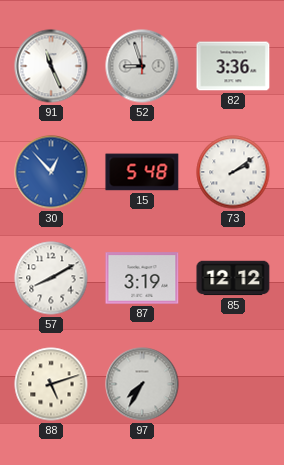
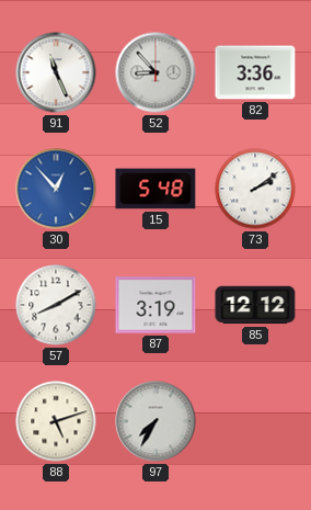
52: 8:57 -> 8:53 (155, 72)
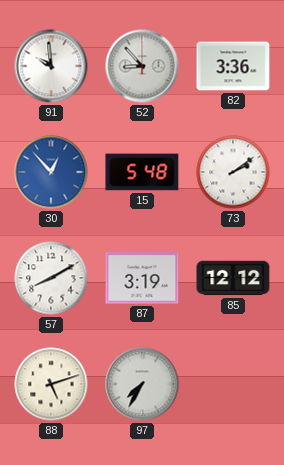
91: 11:26 -> 9:59 (51, 66)
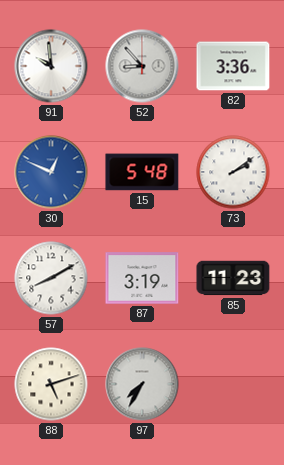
30: 12:53 -> 12:49 (51, 172)
85: 12:12 -> 11:23 (233, 278)
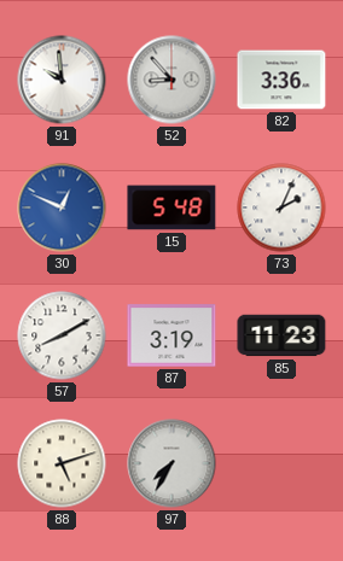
73: 2:09 -> 2:04 (281, 208)
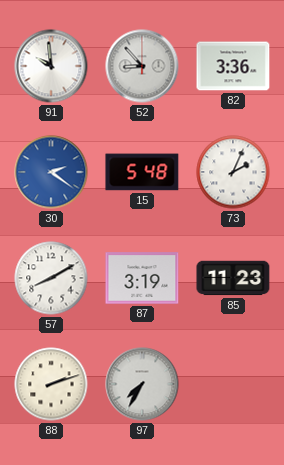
30: 12:49 -> 2:21 (51, 172)
88: 5:12 -> 2:12 (51, 384)
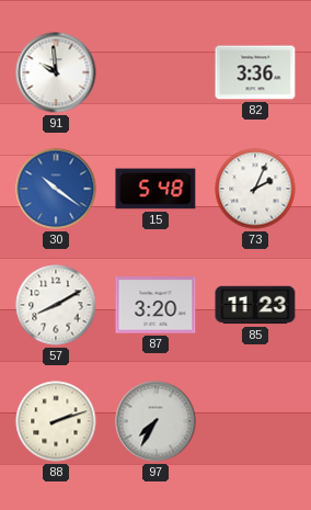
52: 8:53 -> none (142, 66)
30: 2:21 -> 10:21 (56, 189)
87: 3:19 -> 3:20 (155, 305)
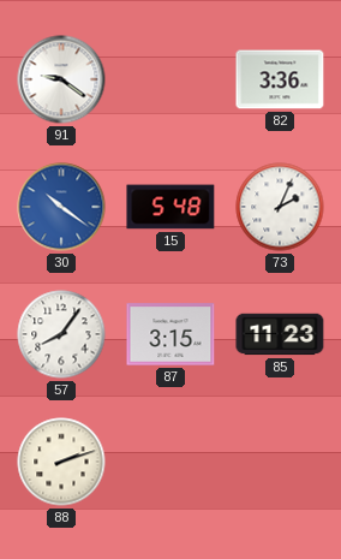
91: 9:59 -> 9:21 (61, 79)
57: 8:10 -> 8:06 (61, 334)
87: 3:20 -> 3:15 (170, 334)
97: 7:35 -> none (155, 421)
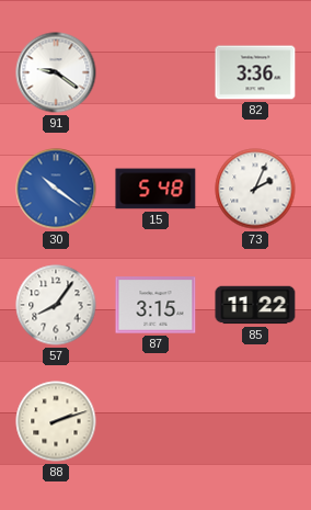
85: 11:23 -> 11:22 (255, 305)
